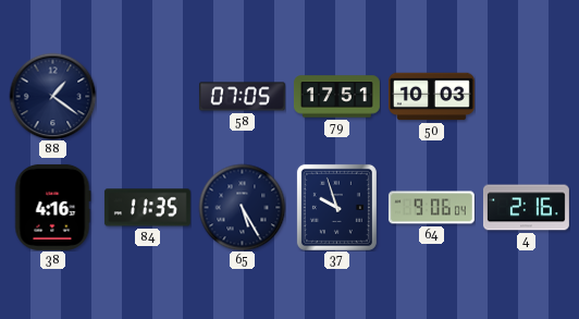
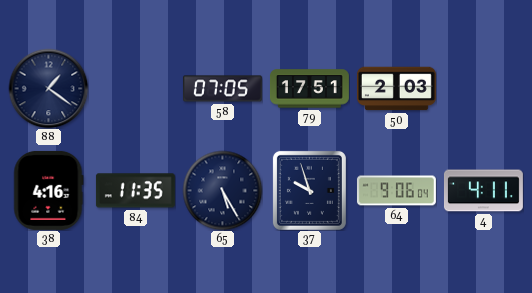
50: 10:03 -> 2:03 (396, 89)
4: 2:16 -> 4:11 (483, 191)
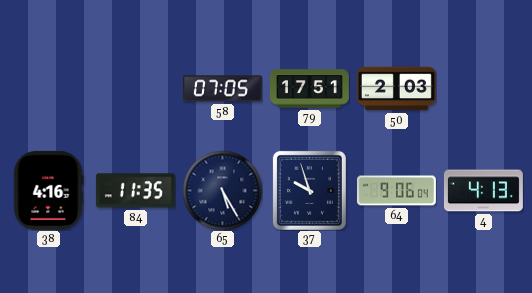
88: 1:21 -> none (48, 88)
4: 4:11 -> 4:13 (483, 191)
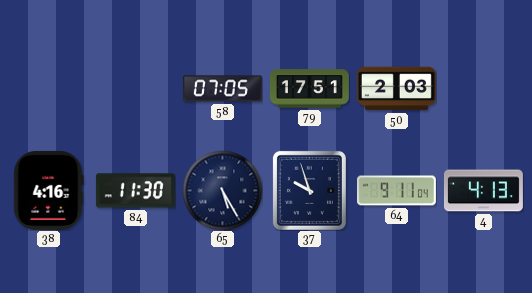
84: 11:35 -> 11:30 (135, 191)
64: 9:06 -> 9:11 (396, 191)
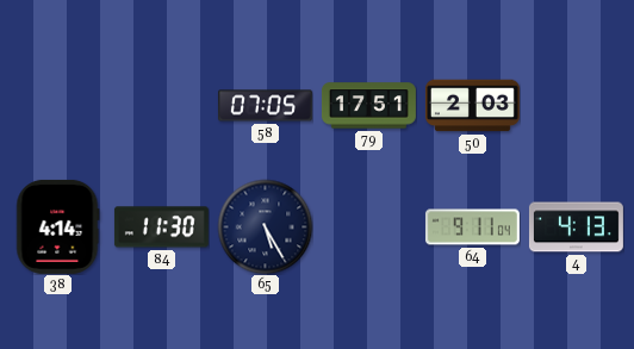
38: 4:16 -> 4:14 (58, 226)
37: 9:57 -> none (309, 190)
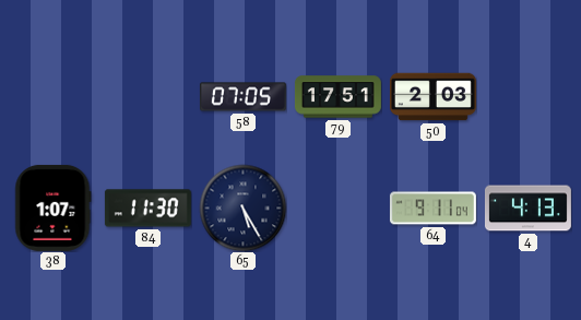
38: 4:14 -> 1:07 (54, 208)
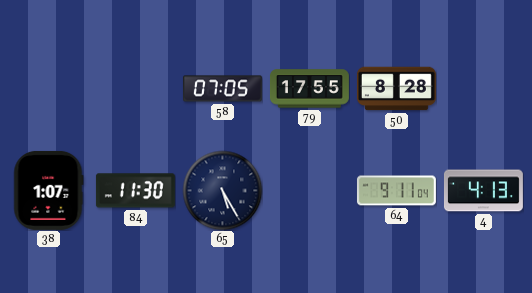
79: 17:51 -> 17:55 (309, 89)
50: 2:03 -> 8:28 (396, 89)
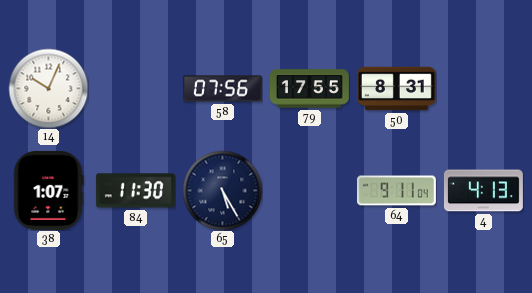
14: none -> 10:04 (48, 88)
58: 07:05 -> 07:56 (222, 89)
50: 8:28 -> 8:31 (396, 89)
